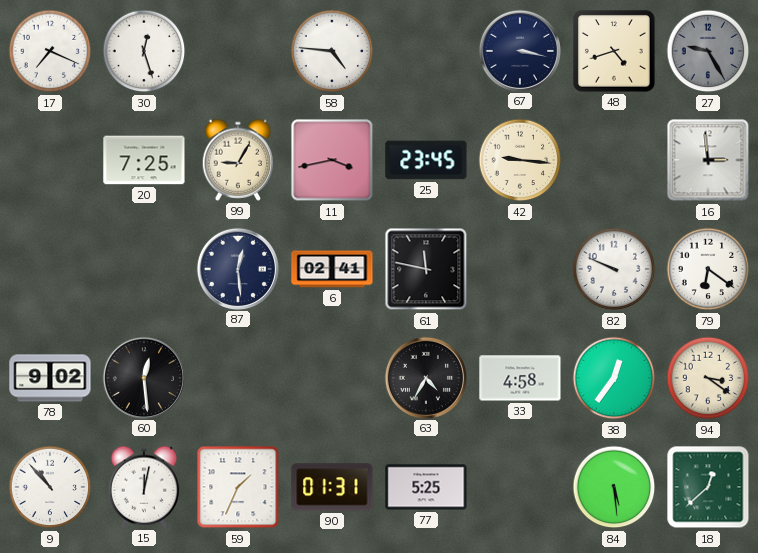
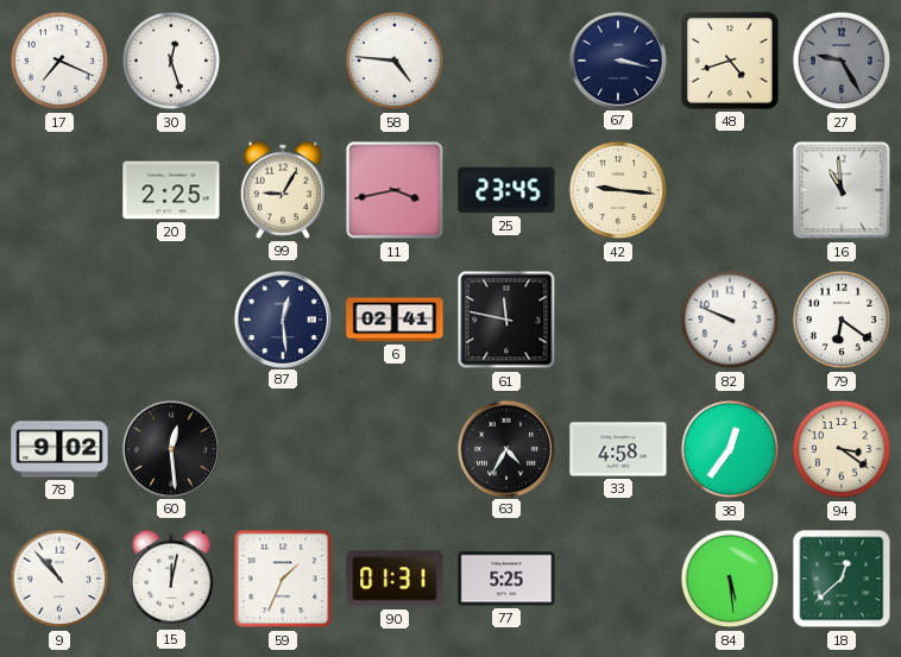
20: 7:25 -> 2:25 (171, 190)
16: 2:59 -> 10:59 (842, 190)
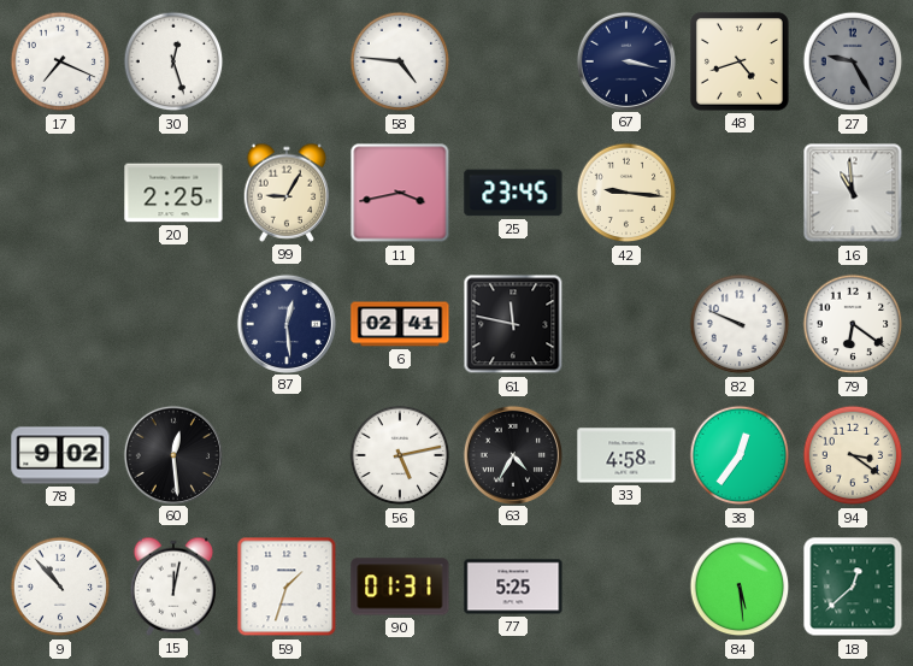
56: none -> 5:13 (400, 455)
59: 1:34 -> 1:33 (287, 587)
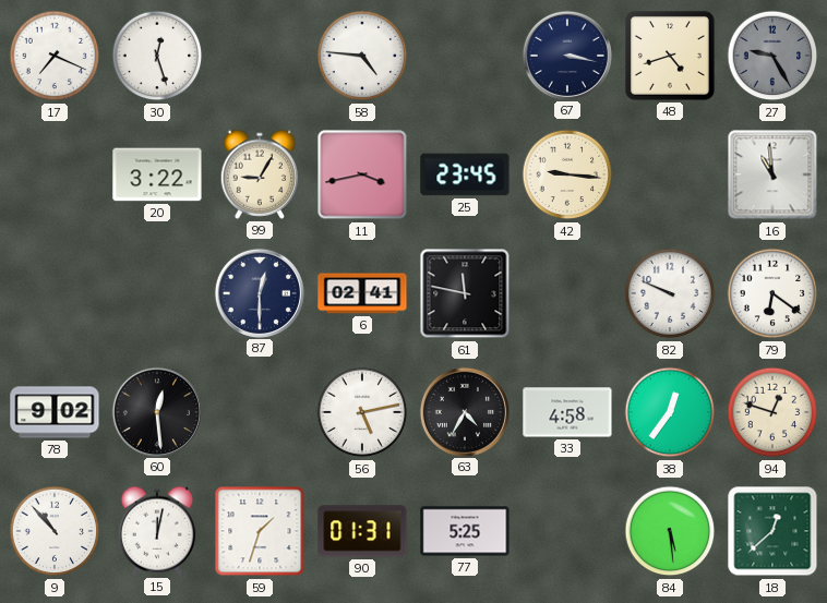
20: 2:25 -> 3:22 (157, 174)
87: 12:29 -> 12:30 (259, 292)
94: 3:21 -> 12:48 (772, 412)
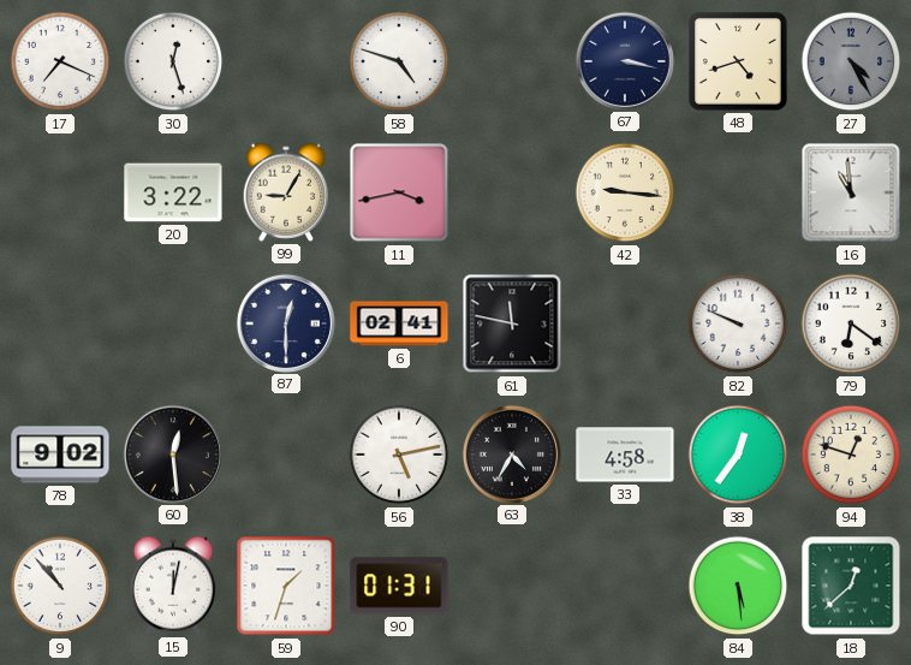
58: 4:46 -> 4:48 (399, 61)
27: 9:25 -> 4:25 (851, 61)
25: 23:45 -> none (465, 174)
77: 5:25 -> none (465, 531)
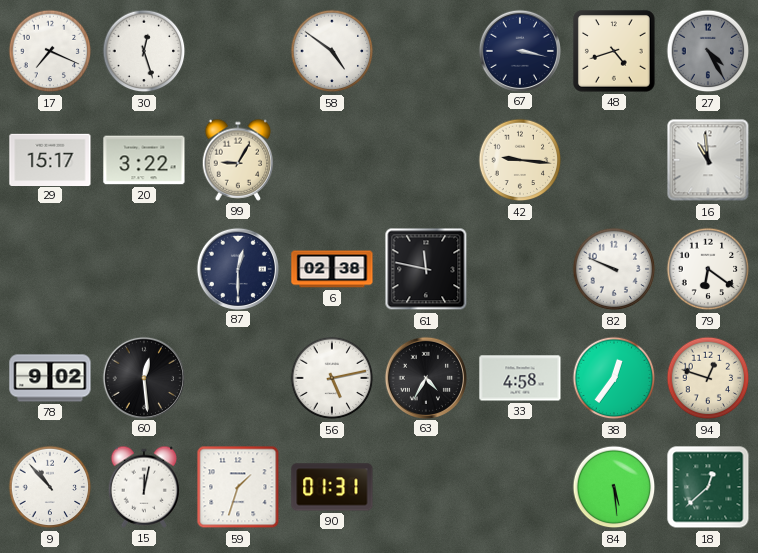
58: 4:48 -> 4:51 (332, 51)
29: none -> 15:17 (50, 159)
11: 3:43 -> none (399, 192)
6: 02:41 -> 02:38 (332, 269)
